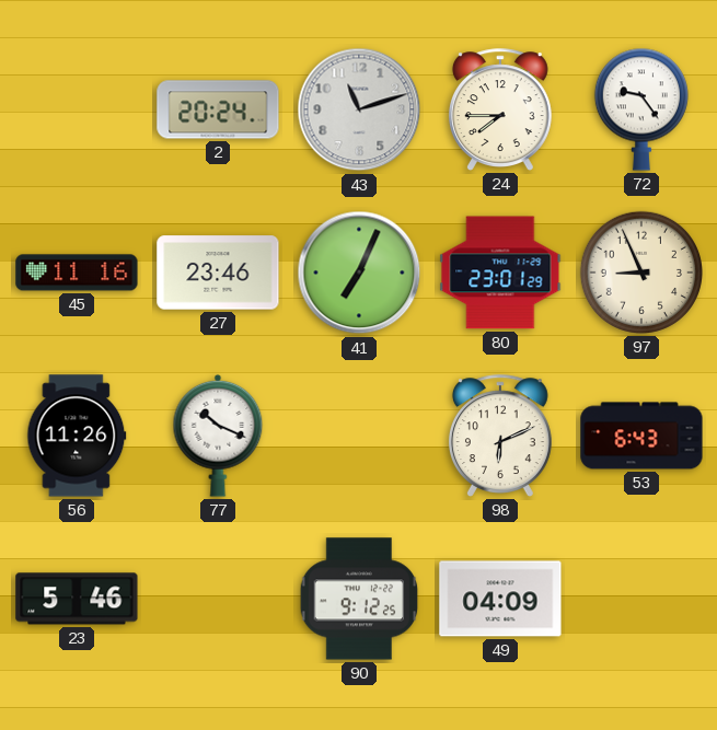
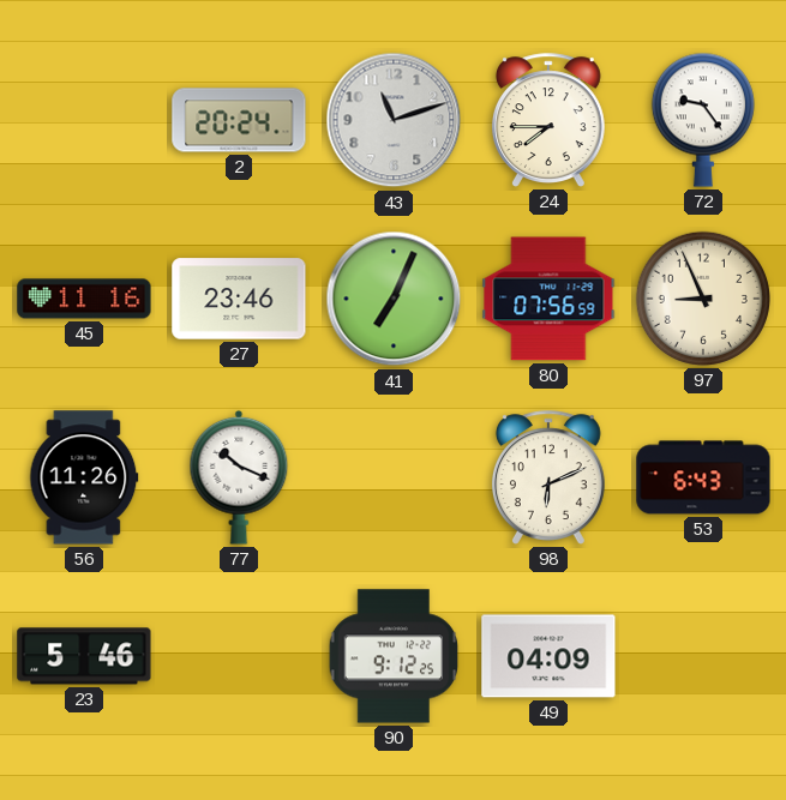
80: 23:01 -> 07:56 (548, 299)
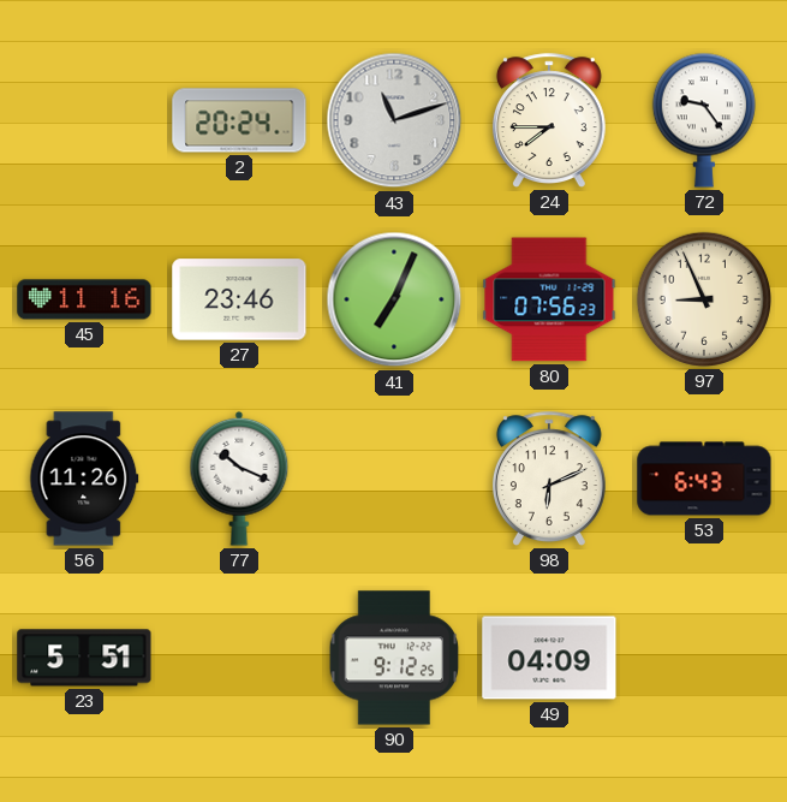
80: 07:56:59 -> 07:56:23 (549, 299)
23: 5:46 -> 5:51 (84, 658)
